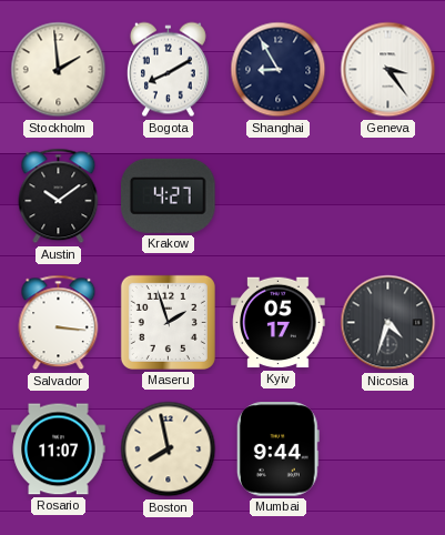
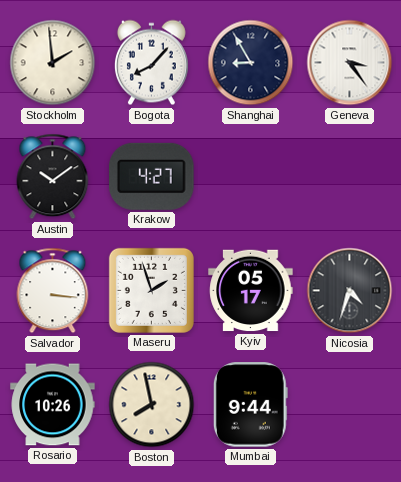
Bogota: 8:10 -> 8:07 (151, 63)
Rosario: 11:07 -> 10:26 (53, 405)
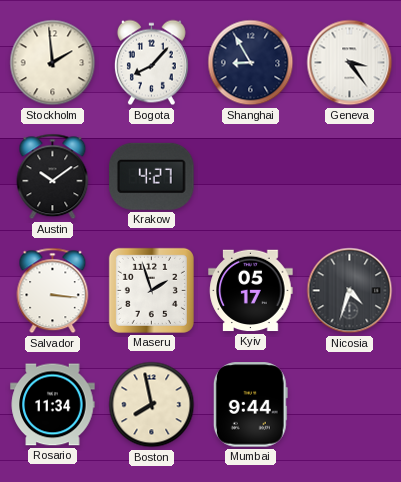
Rosario: 10:26 -> 11:34 (53, 405)
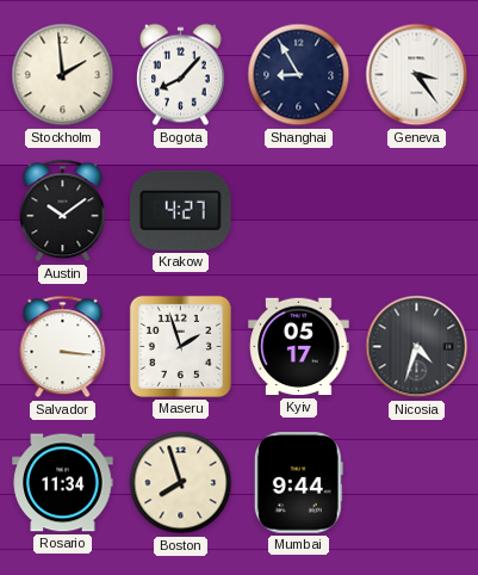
Boston: 7:58 -> 7:57 (181, 483)
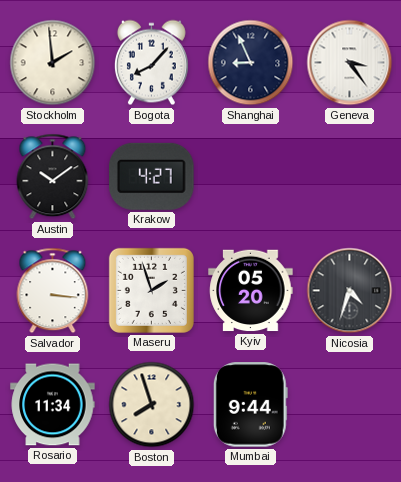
Shanghai: 8:55 -> 8:56 (251, 63)
Kyiv: 05:17 -> 05:20 (251, 291)
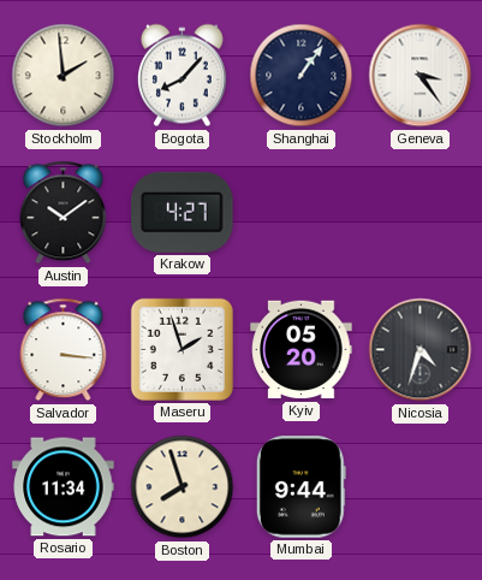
Shanghai: 8:56 -> 1:06 (302, 76)
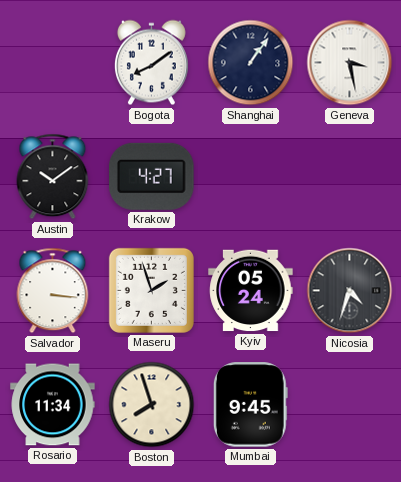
Stockholm: 1:59 -> none (64, 76)
Bogota: 8:07 -> 8:09 (151, 63)
Geneva: 3:24 -> 3:28 (350, 63)
Kyiv: 05:20 -> 05:24 (251, 291)
Mumbai: 9:44 -> 9:45 (250, 405)
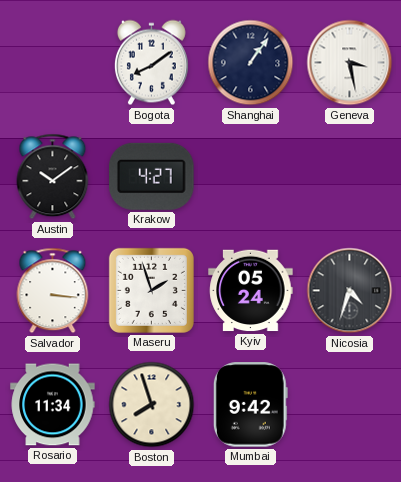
Mumbai: 9:45 -> 9:42 (250, 405)
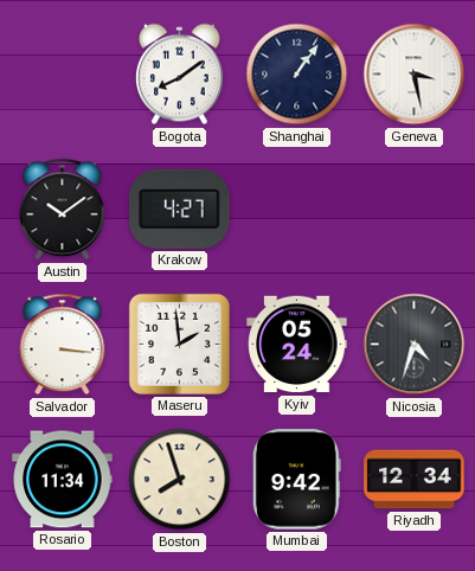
Maseru: 1:57 -> 1:59 (179, 344)
Riyadh: none -> 12:34 (415, 480)
